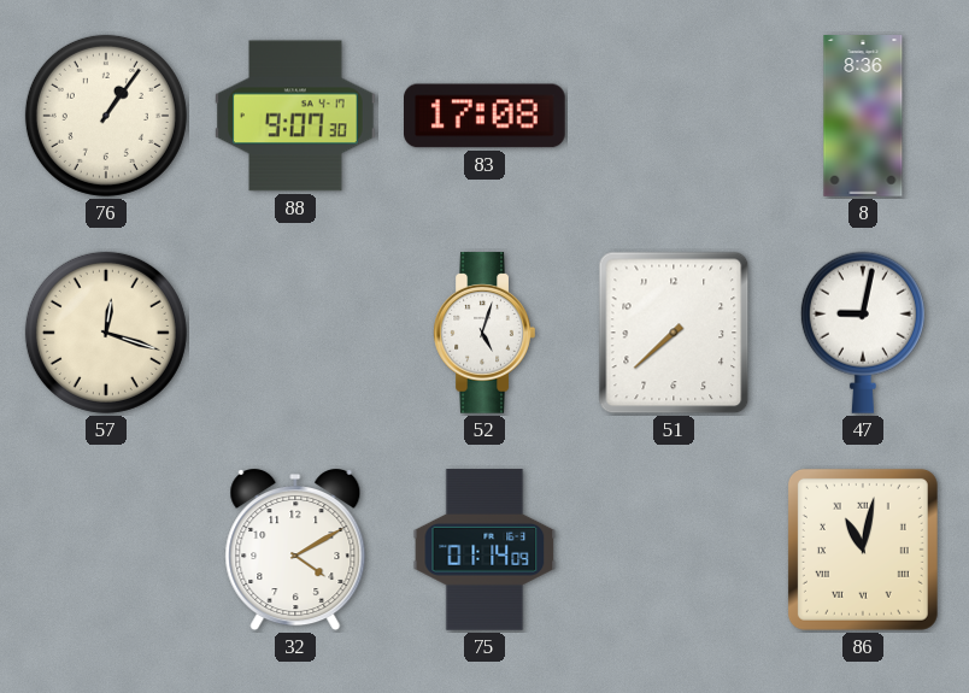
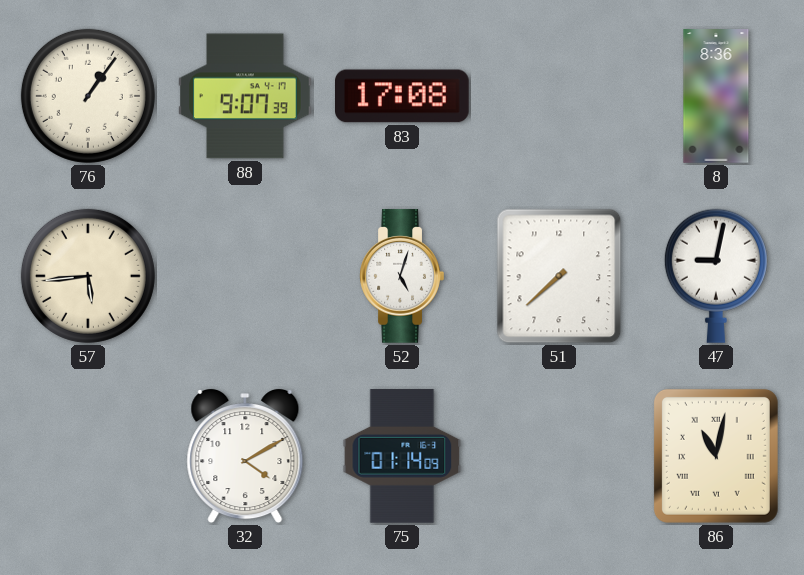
88: 9:07:30 -> 9:07:39 (245, 96)
57: 12:18 -> 5:44 (88, 276)
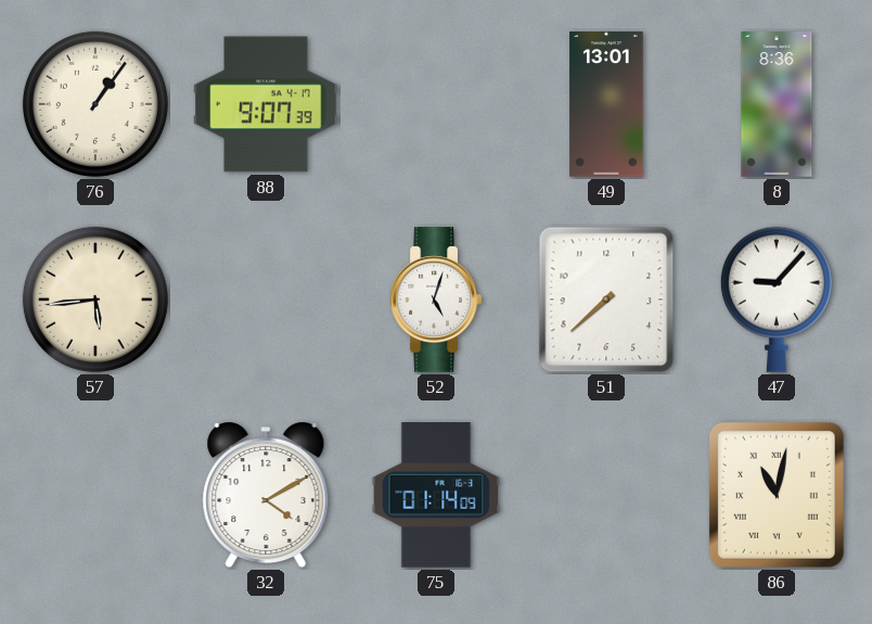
83: 17:08 -> none (403, 96)
49: none -> 13:01 (606, 104)
47: 9:02 -> 9:07 (777, 300)
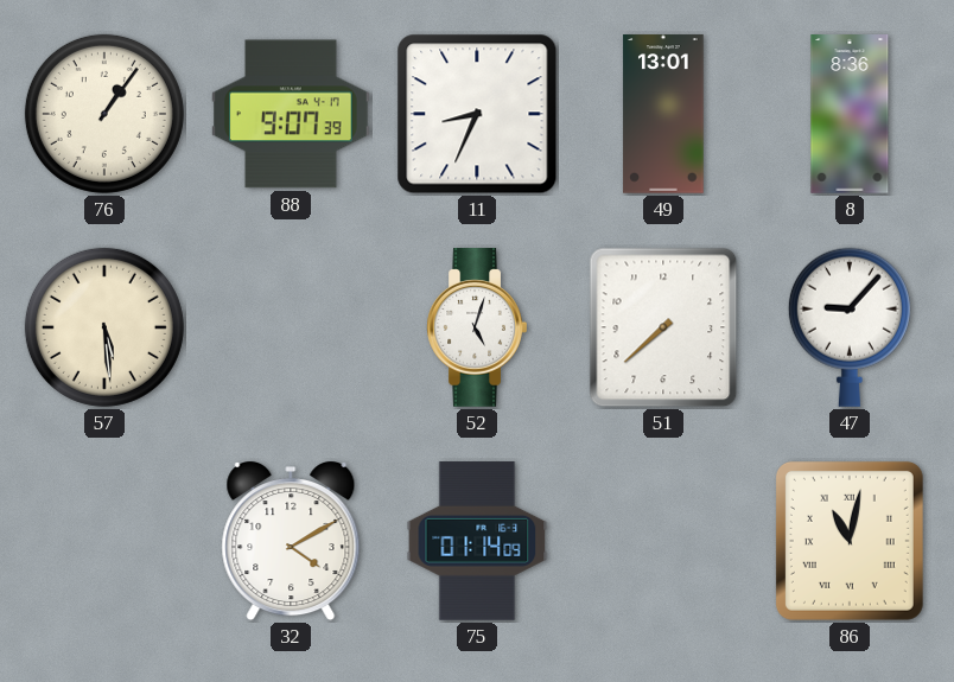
11: none -> 8:34 (477, 114)
57: 5:44 -> 5:29 (104, 327)
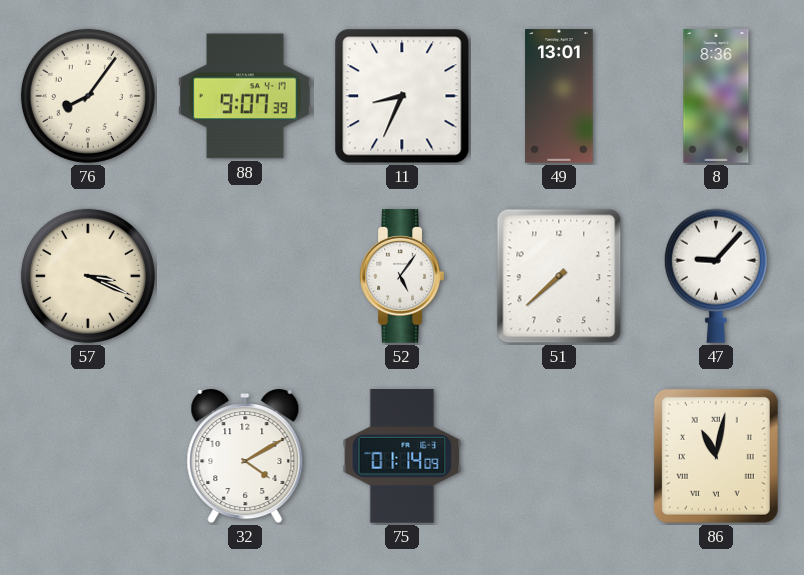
76: 1:06 -> 8:06 (88, 96)
57: 5:29 -> 3:19 (88, 276)
52: 5:03 -> 5:06 (402, 276)
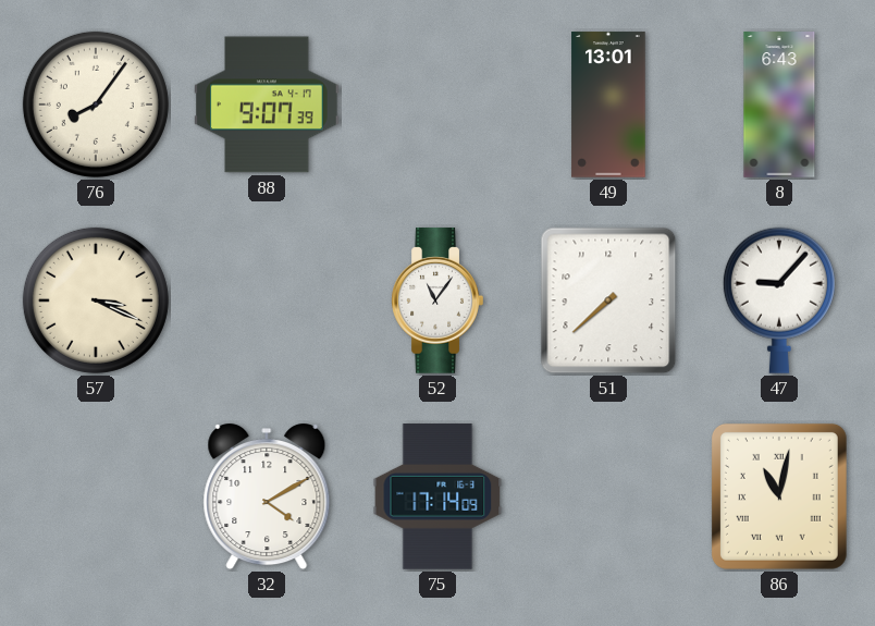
11: 8:34 -> none (402, 96)
8: 8:36 -> 6:43 (779, 105)
52: 5:06 -> 11:06 (437, 300)
75: 01:14 -> 17:14 (437, 496)
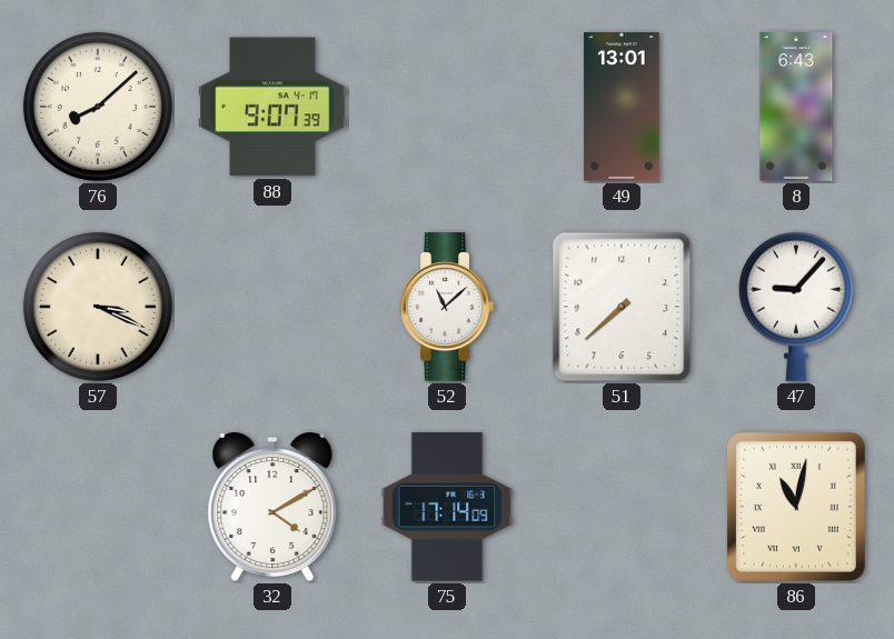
76: 8:06 -> 8:08 (98, 107)
52: 11:06 -> 11:08 (447, 307)
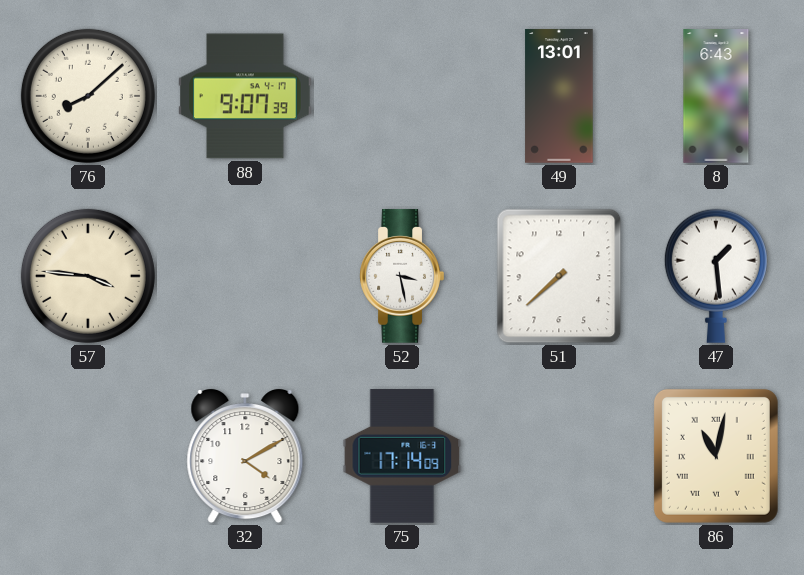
57: 3:19 -> 3:46 (88, 276)
52: 11:08 -> 3:28 (402, 276)
47: 9:07 -> 1:29 (716, 276)
